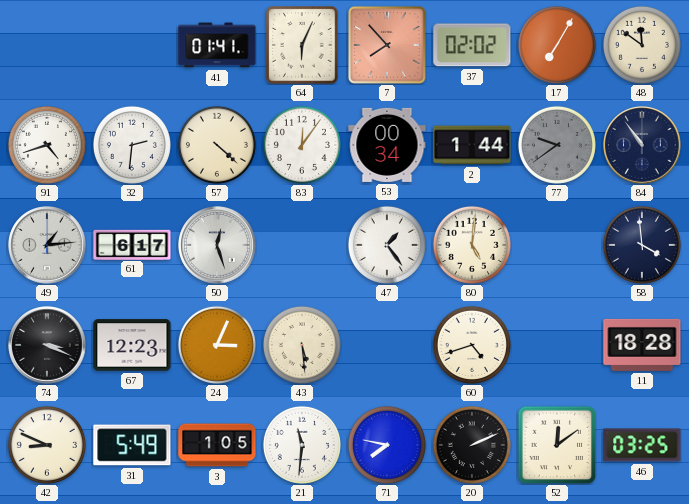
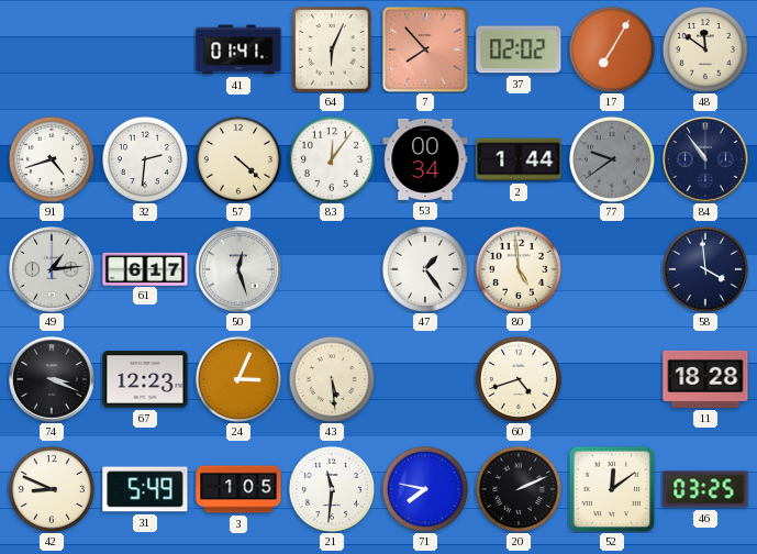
80: 5:01 -> 4:59 (519, 269)
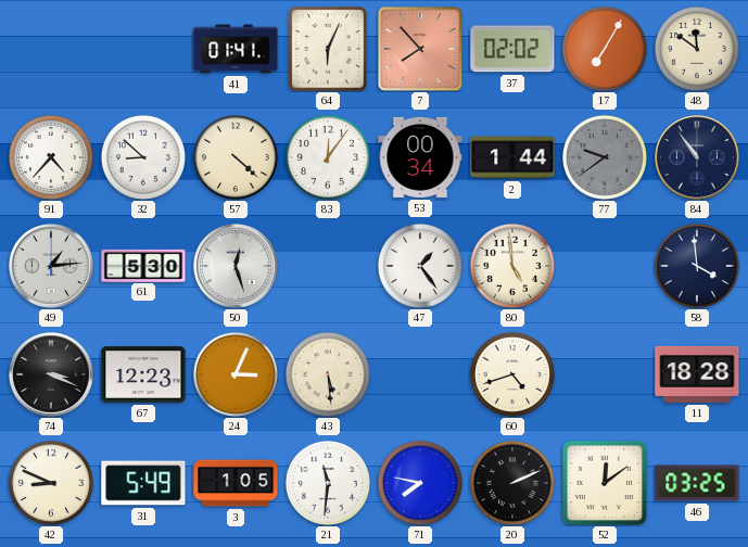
91: 4:42 -> 4:37 (51, 157)
32: 2:31 -> 8:52 (143, 157)
61: 6:17 -> 5:30 (143, 265)
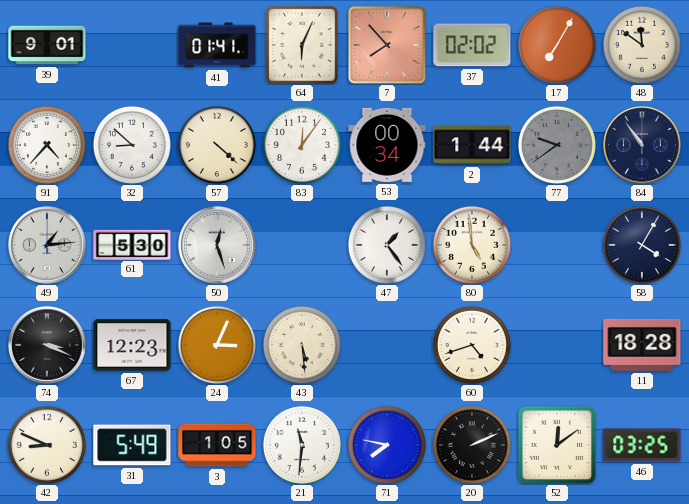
39: none -> 9:01 (47, 45)
58: 3:59 -> 4:05 (642, 245)
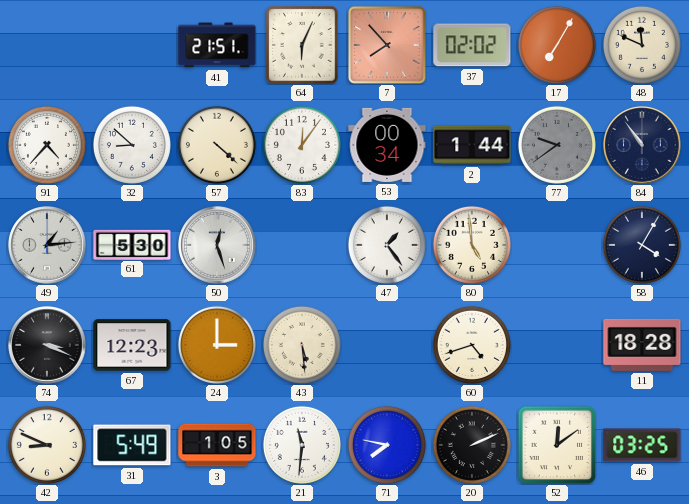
39: 9:01 -> none (47, 45)
41: 01:41 -> 21:51 (217, 45)
48: 11:51 -> 11:49 (642, 45)
24: 3:04 -> 3:00 (217, 345)
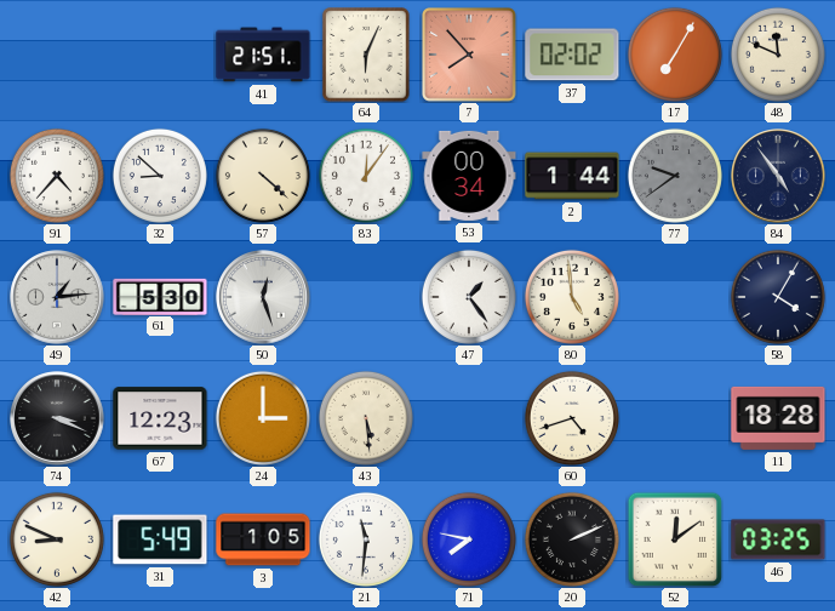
84: 10:54 -> 4:54 (778, 176)
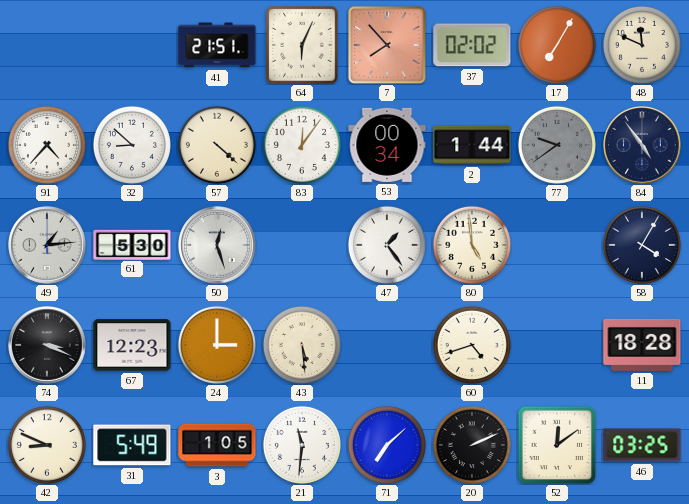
71: 7:47 -> 7:08 (387, 445)
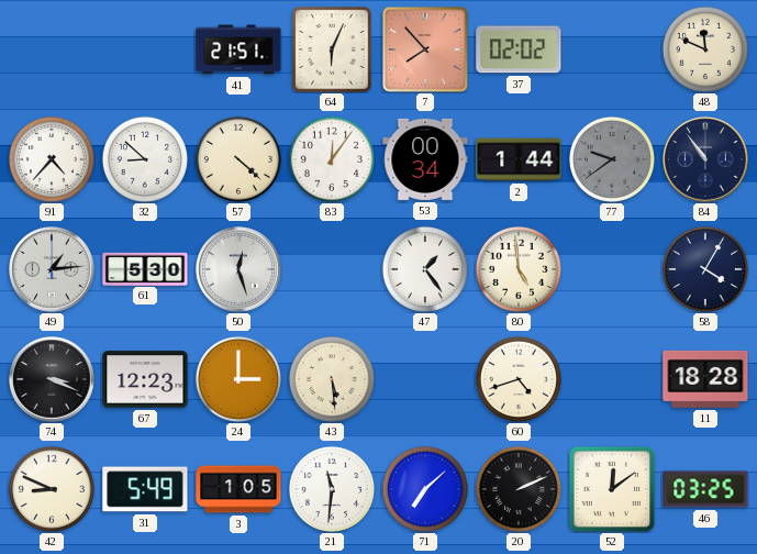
17: 7:05 -> none (557, 45)
84: 4:54 -> 10:54 (705, 159)
